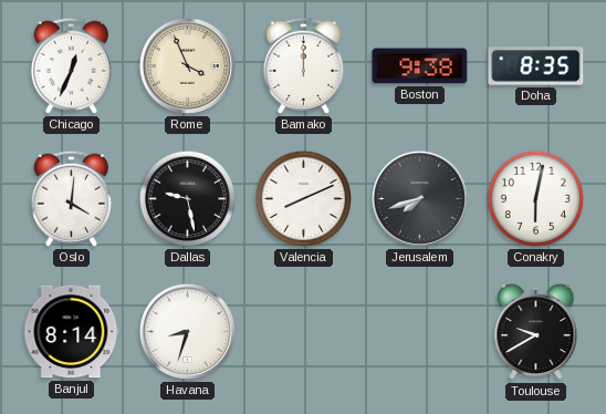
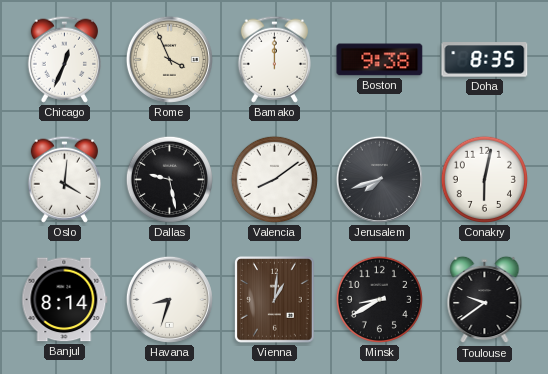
Valencia: 8:11 -> 8:09 (274, 179)
Vienna: none -> 1:01 (275, 300)
Minsk: none -> 8:40 (379, 299)
Toulouse: 9:40 -> 9:39 (485, 300)
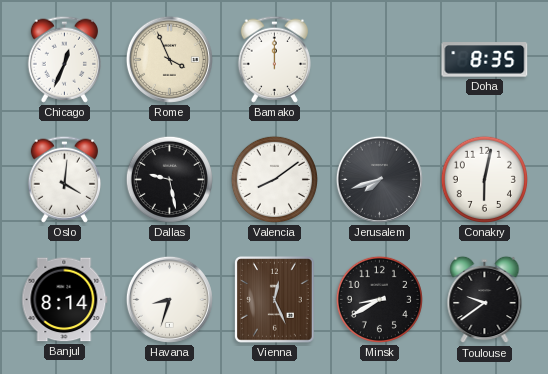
Boston: 9:38 -> none (380, 60)
Vienna: 1:01 -> 12:26 (275, 300)
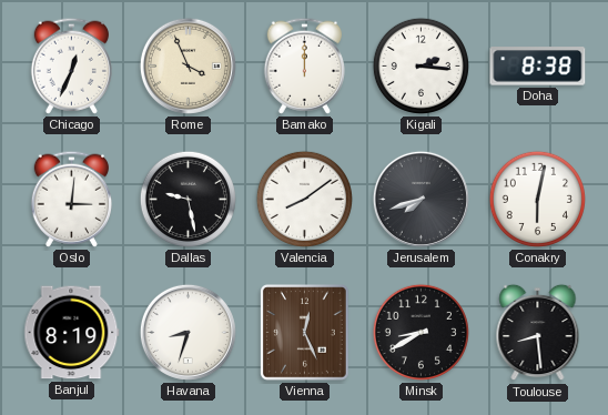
Kigali: none -> 2:16 (420, 65)
Doha: 8:35 -> 8:38 (538, 67)
Oslo: 4:01 -> 3:01 (71, 199)
Banjul: 8:14 -> 8:19 (72, 333)
Toulouse: 9:39 -> 8:29 (538, 333)
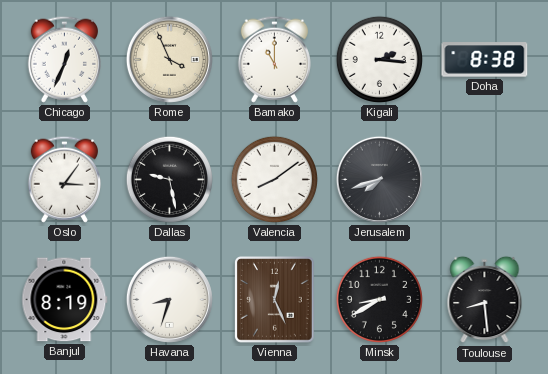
Bamako: 12:00 -> 11:00 (274, 59)
Oslo: 3:01 -> 3:06 (64, 179)
Conakry: 6:02 -> none (537, 199)
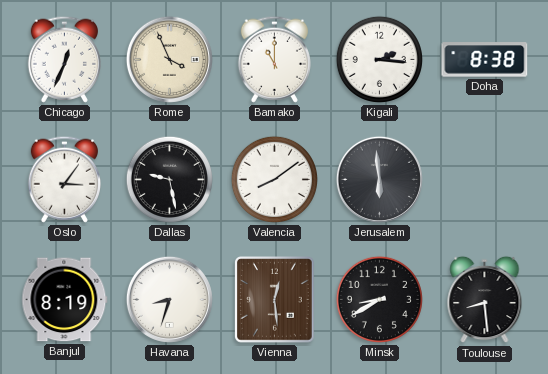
Jerusalem: 7:42 -> 5:59 (379, 179)
Vienna: 12:26 -> 12:29 (275, 300)
